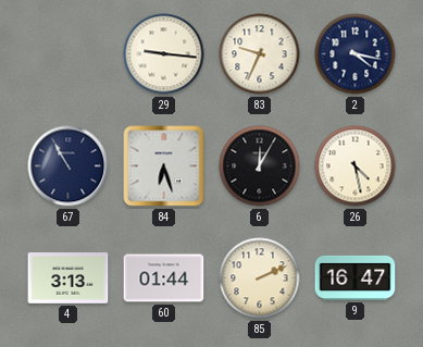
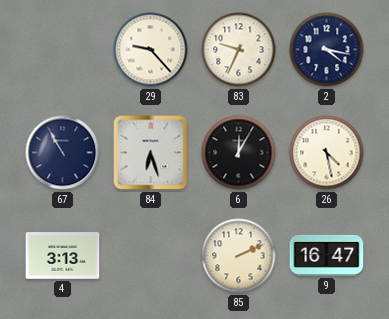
29: 9:16 -> 9:23 (151, 50)
60: 01:44 -> none (164, 278)
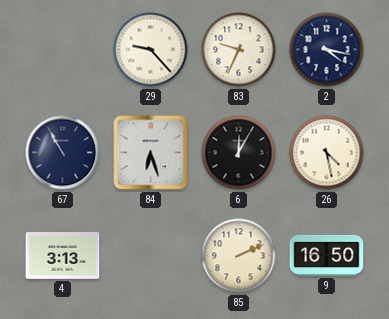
9: 16:47 -> 16:50 (327, 255)
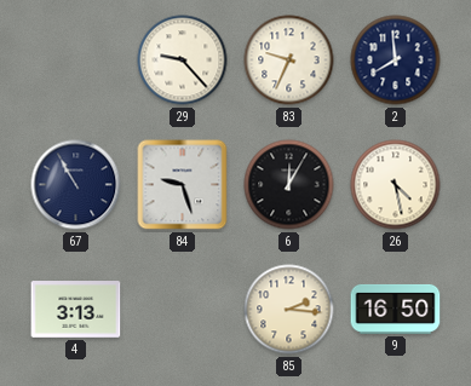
2: 4:17 -> 7:59 (396, 61)
84: 6:27 -> 9:27 (183, 185)
85: 2:11 -> 2:16 (289, 310)
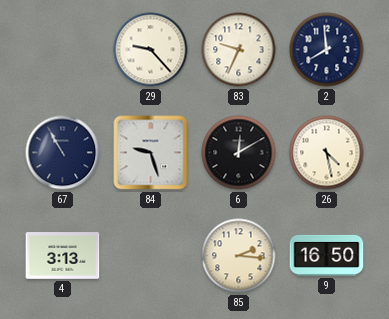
6: 12:05 -> 12:10 (239, 153)
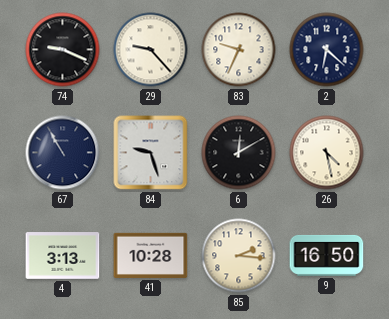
74: none -> 9:19 (63, 50)
2: 7:59 -> 6:22 (327, 50)
41: none -> 10:28 (151, 255)
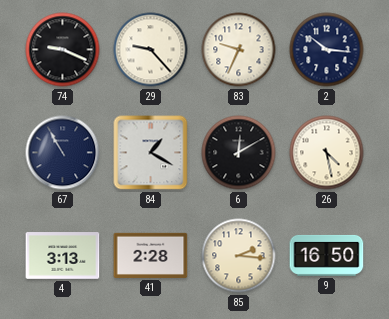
2: 6:22 -> 10:16 (327, 50)
84: 9:27 -> 1:20 (151, 153)
41: 10:28 -> 2:28 (151, 255)
